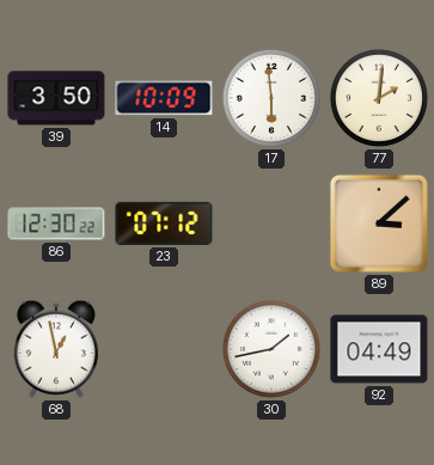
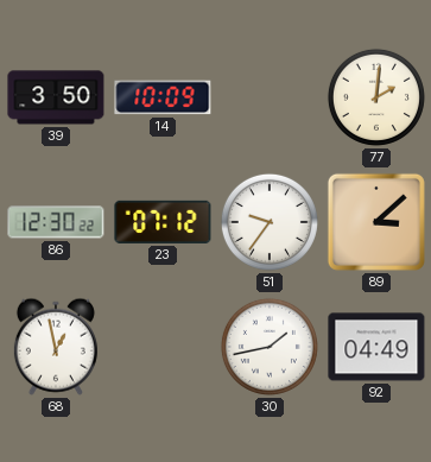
17: 5:59 -> none (271, 98)
51: none -> 9:36 (270, 222)
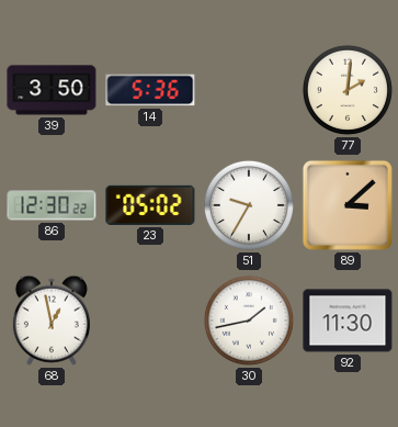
14: 10:09 -> 5:36 (150, 90)
23: 07:12 -> 05:02 (150, 205)
51: 9:36 -> 9:35 (249, 205)
92: 04:49 -> 11:30 (348, 321)
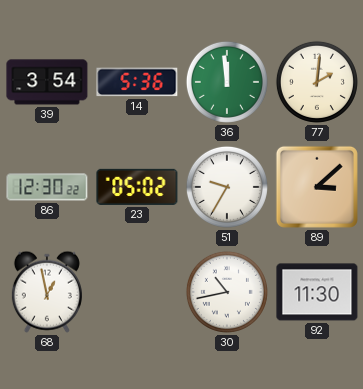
39: 3:50 -> 3:54 (47, 82)
36: none -> 11:59 (227, 82)
30: 1:43 -> 10:43 (227, 292)
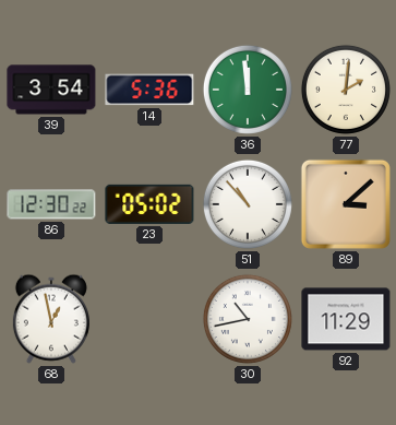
51: 9:35 -> 10:53 (248, 204)
92: 11:30 -> 11:29 (346, 319)
